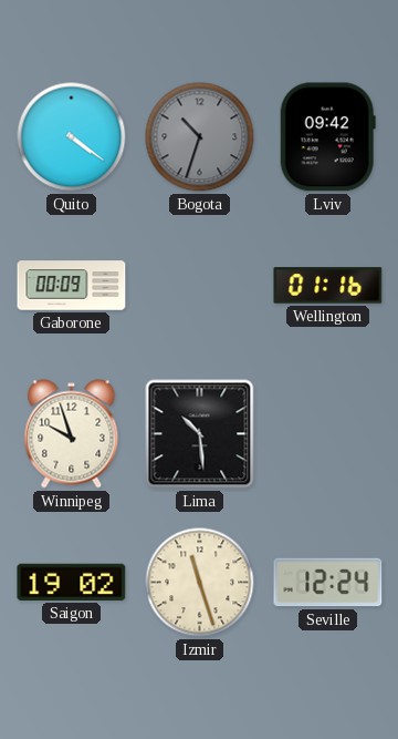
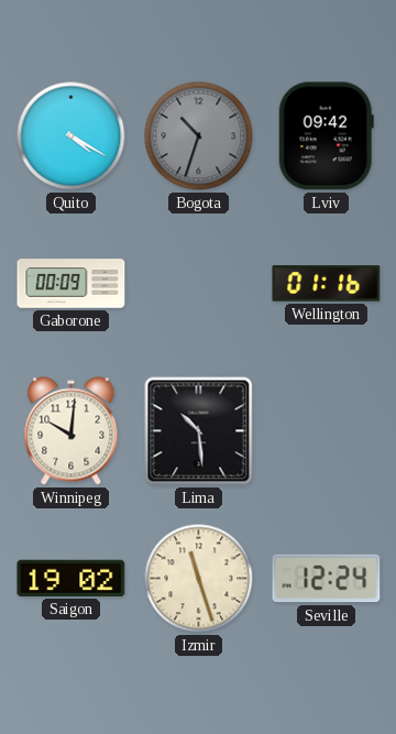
Quito: 4:21 -> 4:20 (71, 136)
Winnipeg: 9:57 -> 10:01 (71, 431)
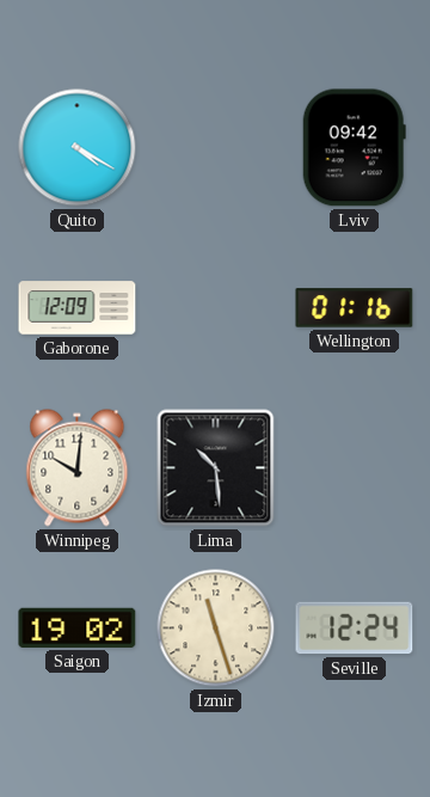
Bogota: 10:33 -> none (199, 136)
Gaborone: 00:09 -> 12:09 (78, 308)
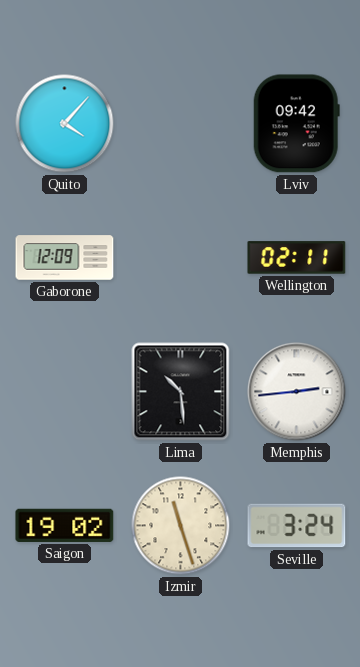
Quito: 4:20 -> 4:07 (65, 124)
Wellington: 01:16 -> 02:11 (297, 258)
Winnipeg: 10:01 -> none (78, 468)
Memphis: none -> 2:44 (297, 392)
Seville: 12:24 -> 3:24 (297, 526)
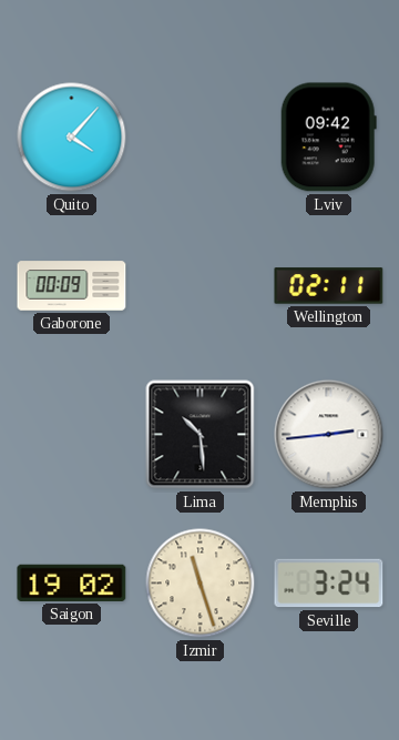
Gaborone: 12:09 -> 00:09 (72, 286)
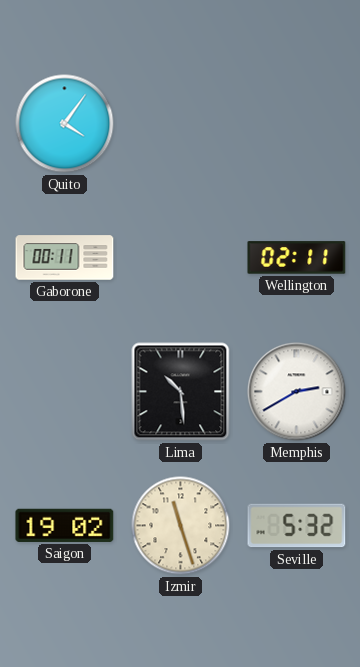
Quito: 4:07 -> 4:06 (65, 124)
Lviv: 09:42 -> none (328, 138)
Gaborone: 00:09 -> 00:11 (65, 258)
Memphis: 2:44 -> 2:40 (297, 392)
Seville: 3:24 -> 5:32 (297, 526)
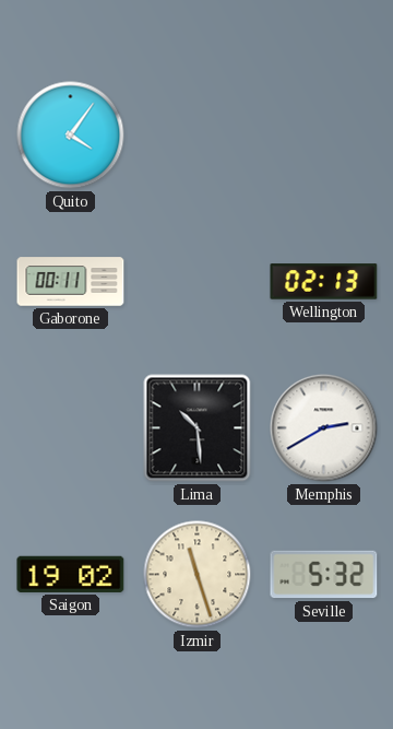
Wellington: 02:11 -> 02:13 (324, 282)
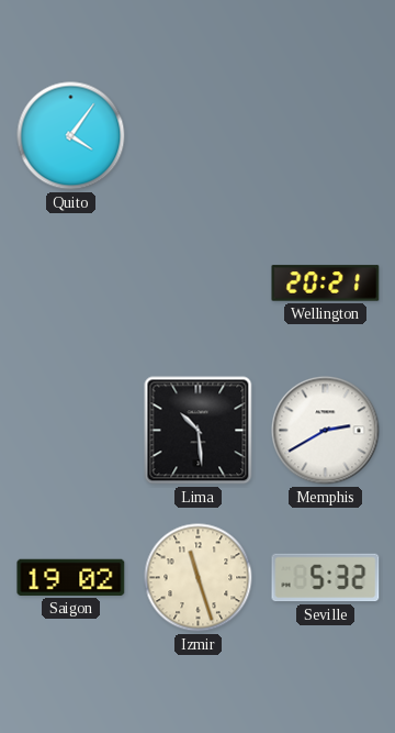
Gaborone: 00:11 -> none (71, 282)
Wellington: 02:13 -> 20:21 (326, 284)
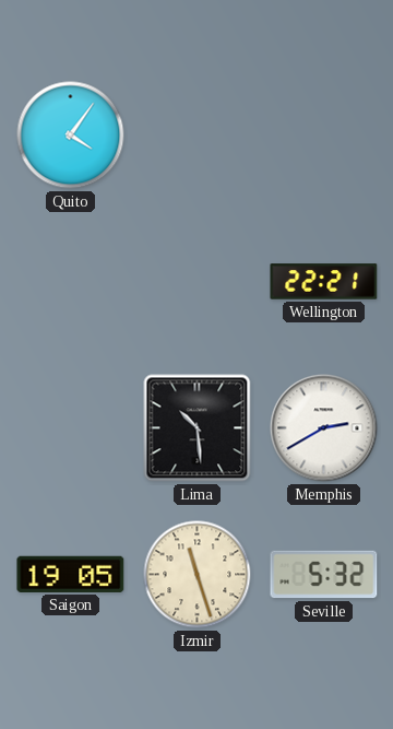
Wellington: 20:21 -> 22:21 (324, 282)
Saigon: 19:02 -> 19:05 (71, 574)
